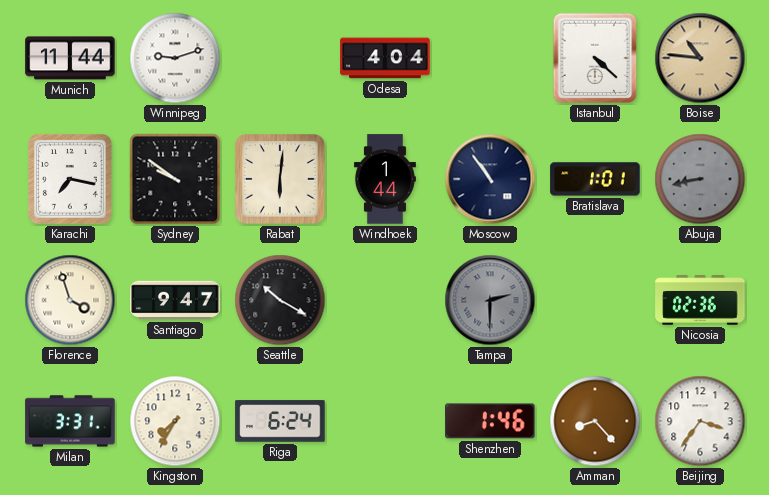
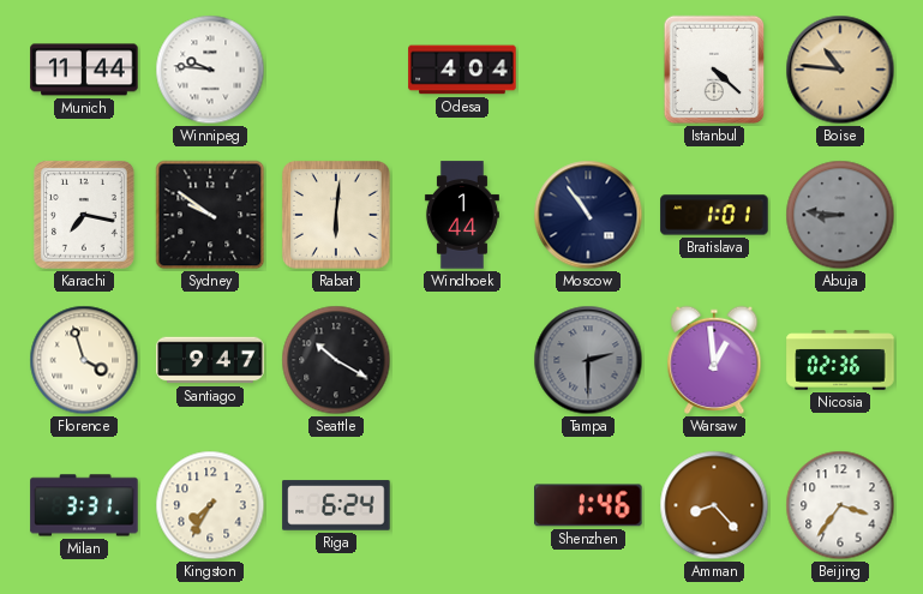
Winnipeg: 9:12 -> 9:46 (210, 70)
Abuja: 8:43 -> 8:46 (840, 215)
Warsaw: none -> 12:59 (714, 360)
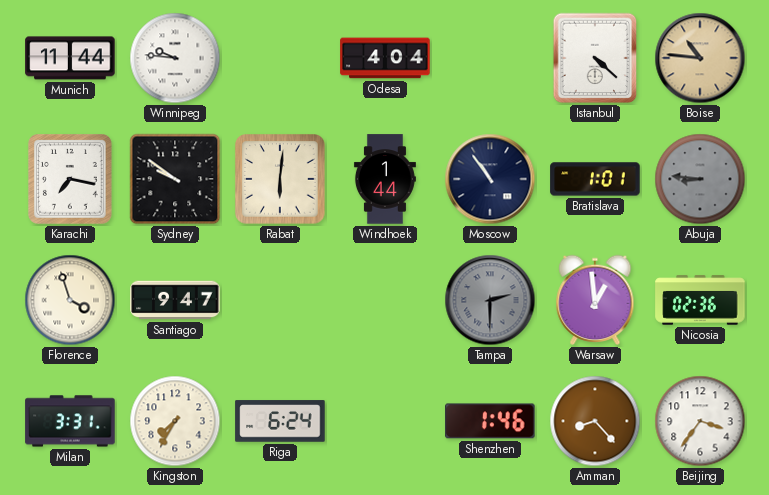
Seattle: 10:20 -> none (336, 360)
